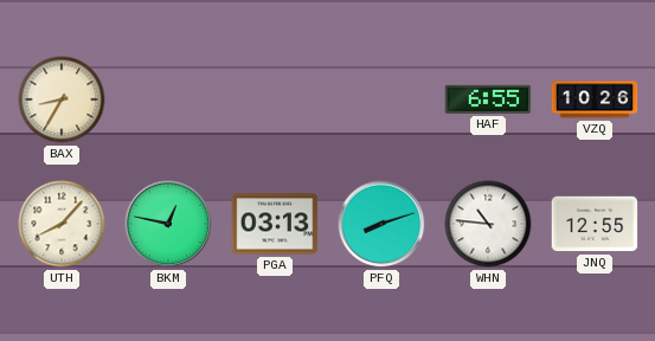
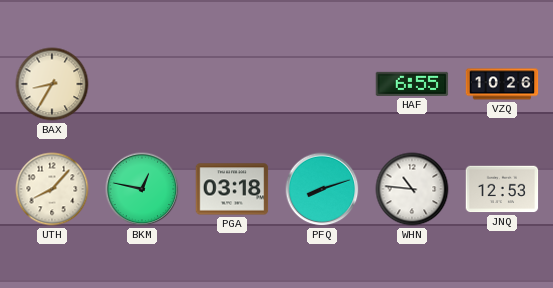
PGA: 03:13 -> 03:18 (232, 189)
JNQ: 12:55 -> 12:53 (502, 189)
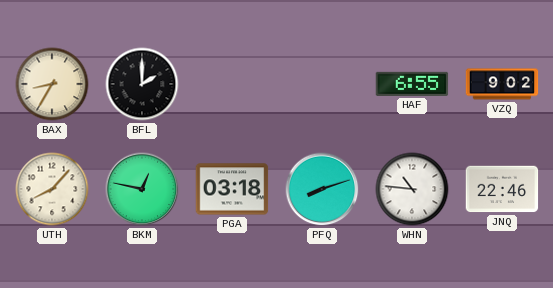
BFL: none -> 2:00 (142, 84)
VZQ: 10:26 -> 9:02 (502, 84)
JNQ: 12:53 -> 22:46 (502, 189)
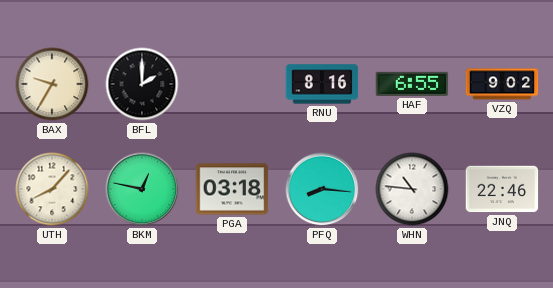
BAX: 8:35 -> 9:35 (52, 84)
RNU: none -> 8:16 (322, 84)
PFQ: 8:12 -> 8:16 (322, 189)
